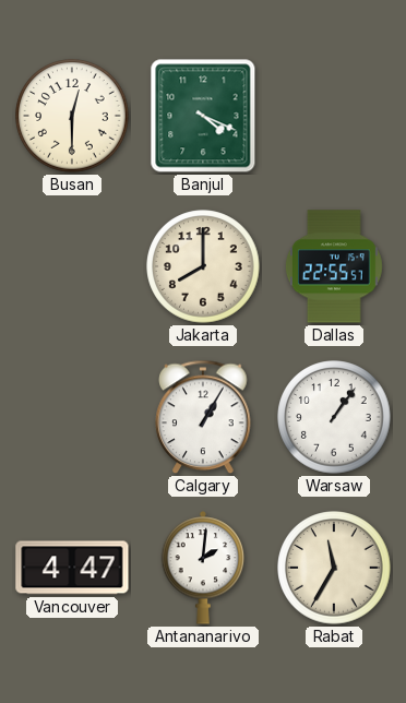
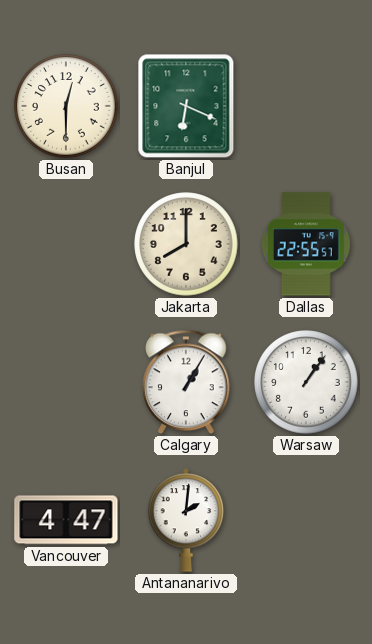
Banjul: 4:19 -> 6:19 (186, 106)
Rabat: 11:35 -> none (334, 568)
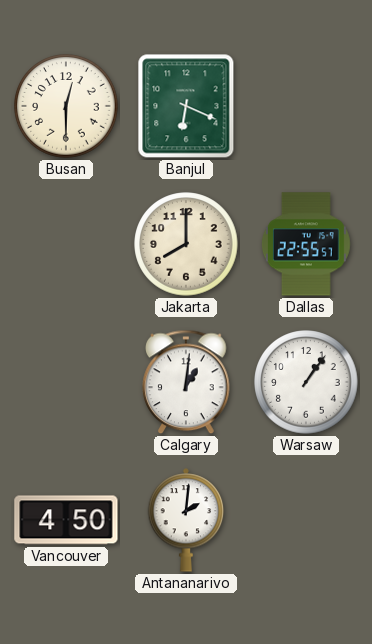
Calgary: 1:05 -> 1:01 (186, 382)
Vancouver: 4:47 -> 4:50 (66, 520)
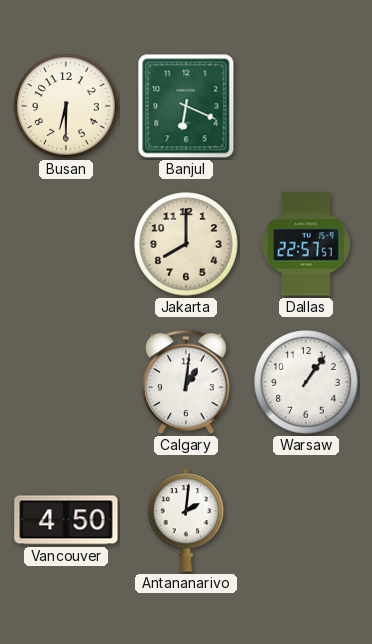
Busan: 12:30 -> 6:30 (66, 106)
Dallas: 22:55 -> 22:57 (306, 244)
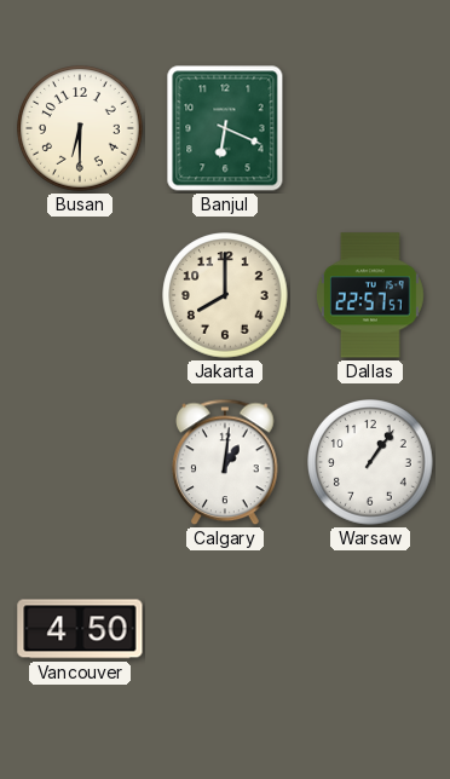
Antananarivo: 2:01 -> none (186, 520)
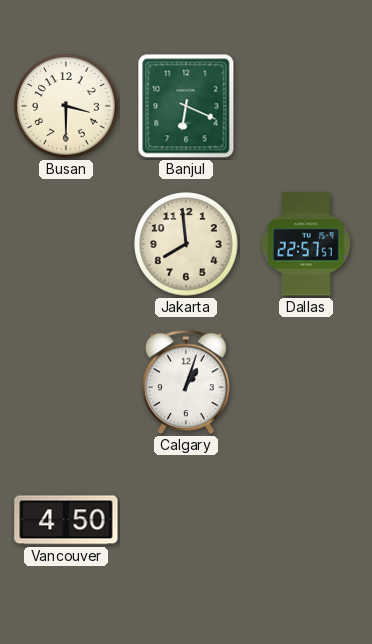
Busan: 6:30 -> 3:30 (66, 106)
Jakarta: 8:00 -> 7:59 (186, 244)
Calgary: 1:01 -> 1:03 (186, 382)
Warsaw: 1:06 -> none (370, 462)
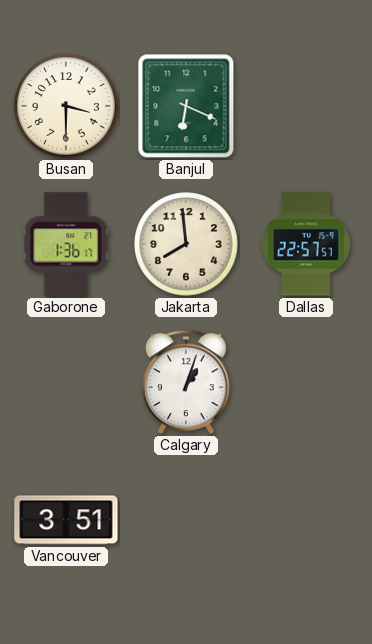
Gaborone: none -> 1:36 (66, 244)
Vancouver: 4:50 -> 3:51 (66, 520)
